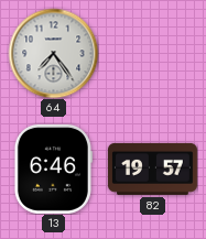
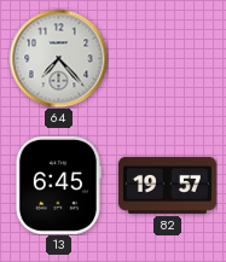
64: 7:24 -> 7:23 (58, 58)
13: 6:46 -> 6:45 (58, 185)
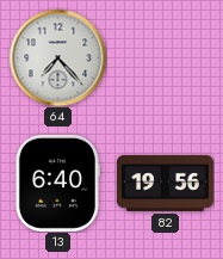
13: 6:45 -> 6:40 (57, 183)
82: 19:57 -> 19:56 (165, 183)
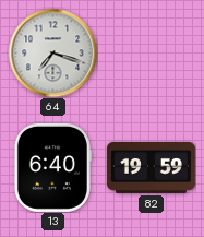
64: 7:23 -> 7:18 (52, 52)
82: 19:56 -> 19:59 (151, 167)
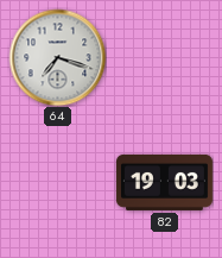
13: 6:40 -> none (52, 167)
82: 19:59 -> 19:03 (164, 182)
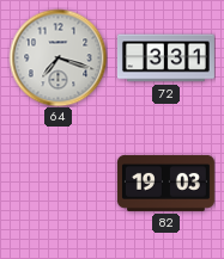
72: none -> 3:31 (165, 58)
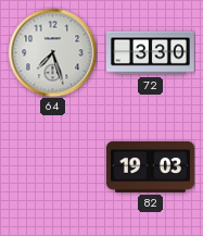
64: 7:18 -> 7:27 (52, 52)
72: 3:31 -> 3:30 (150, 53)
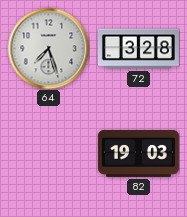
72: 3:30 -> 3:28 (138, 49)
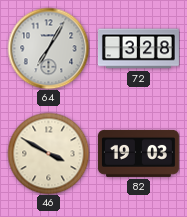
64: 7:27 -> 7:05 (48, 48)
46: none -> 3:50 (48, 153)
